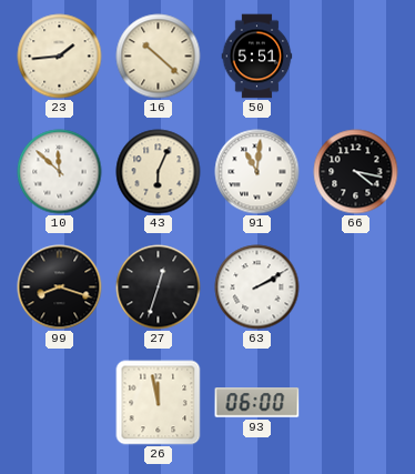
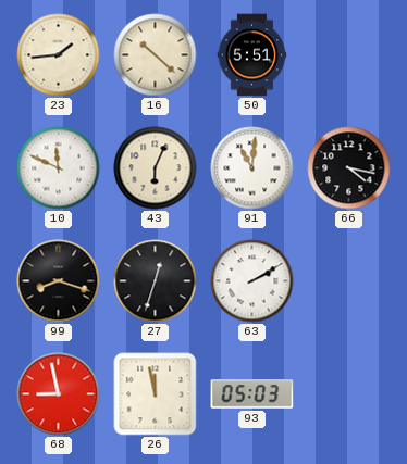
10: 11:52 -> 11:49 (59, 168)
68: none -> 8:58 (59, 394)
93: 06:00 -> 05:03 (252, 394)
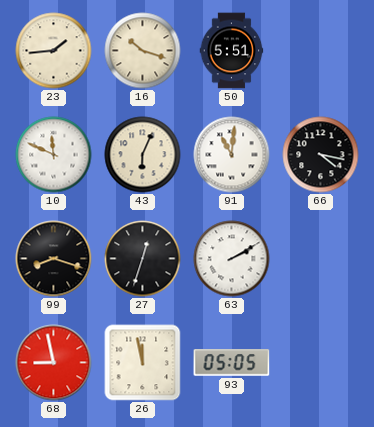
16: 10:22 -> 10:18 (143, 51)
93: 05:03 -> 05:05 (232, 363)
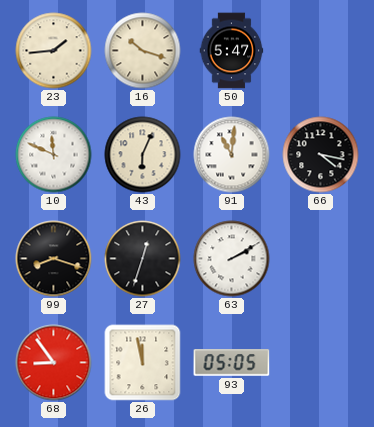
50: 5:51 -> 5:47 (232, 51)
68: 8:58 -> 8:54 (54, 363)
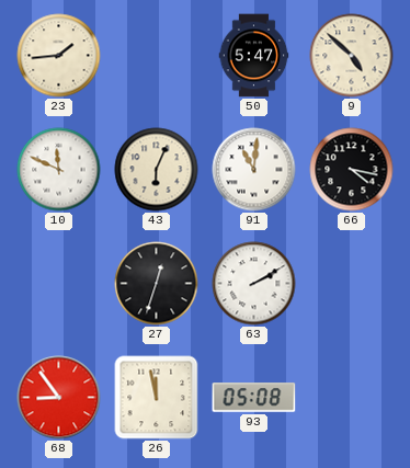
16: 10:18 -> none (143, 51)
9: none -> 4:52 (352, 56)
99: 8:18 -> none (54, 259)
93: 05:05 -> 05:08 (254, 398)
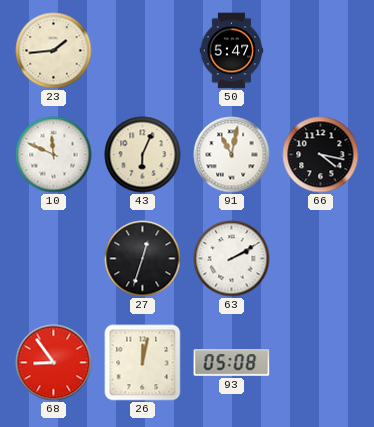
9: 4:52 -> none (352, 56)
91: 11:01 -> 11:02 (232, 155)
26: 11:58 -> 12:02 (143, 363)
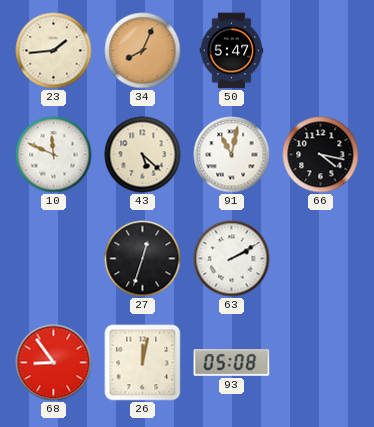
34: none -> 8:04 (143, 51)
43: 6:04 -> 5:22 (143, 155)
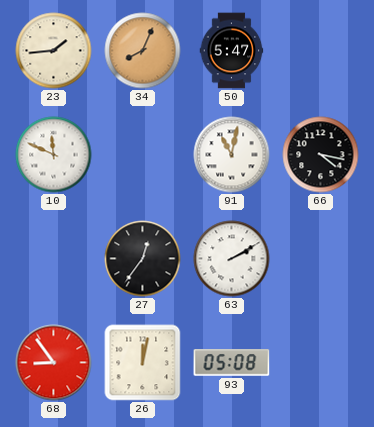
43: 5:22 -> none (143, 155)
27: 12:33 -> 12:36 (143, 259)
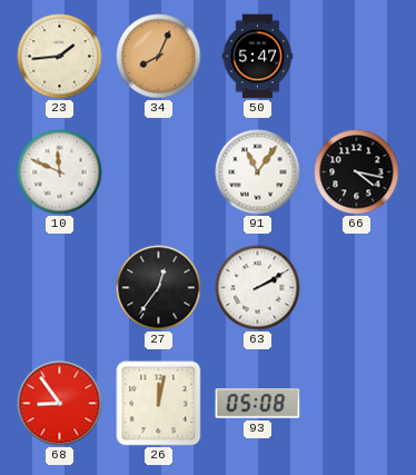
91: 11:02 -> 11:06 (258, 172)
